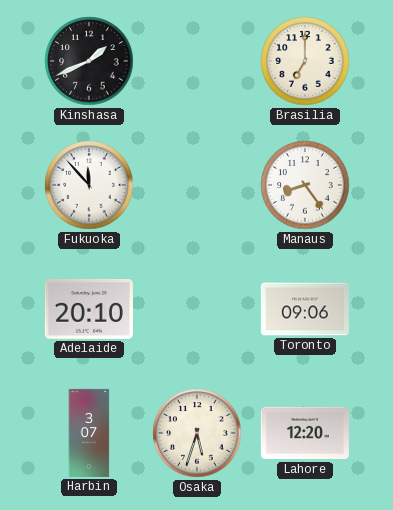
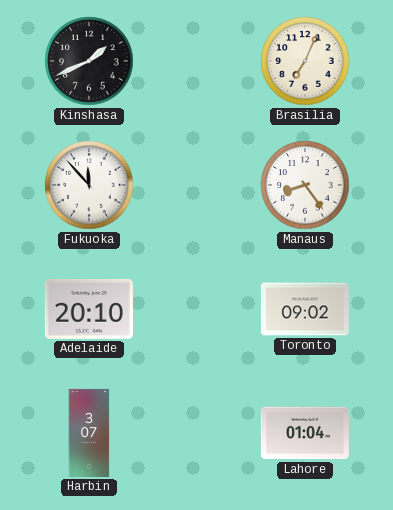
Brasilia: 7:00 -> 7:04 (305, 61)
Toronto: 09:06 -> 09:02 (305, 309)
Osaka: 5:33 -> none (197, 433)
Lahore: 12:20 -> 01:04 (305, 433)
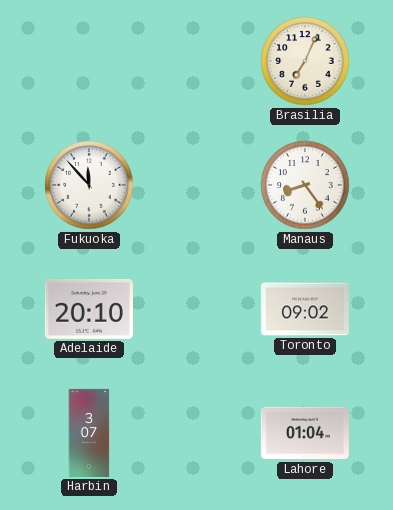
Kinshasa: 1:41 -> none (89, 61)
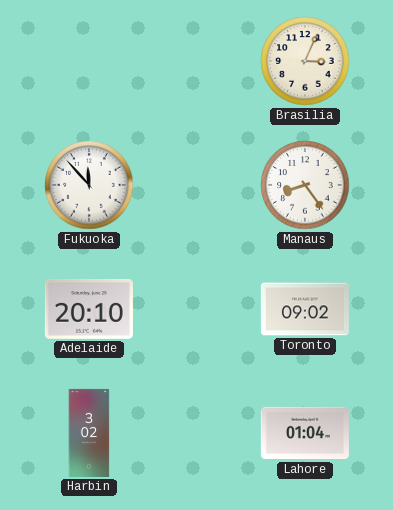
Brasilia: 7:04 -> 3:04 (305, 61)
Harbin: 3:07 -> 3:02 (89, 433)
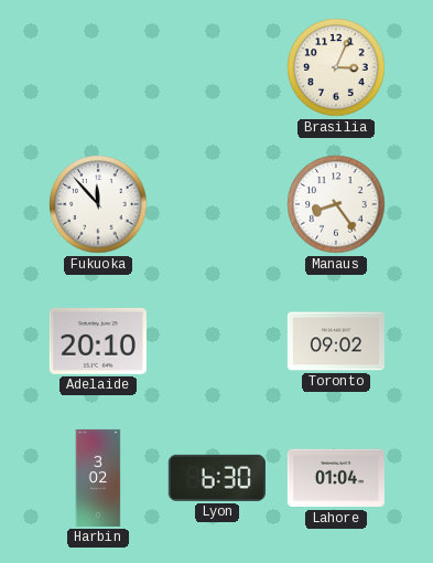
Lyon: none -> 6:30 (217, 478)
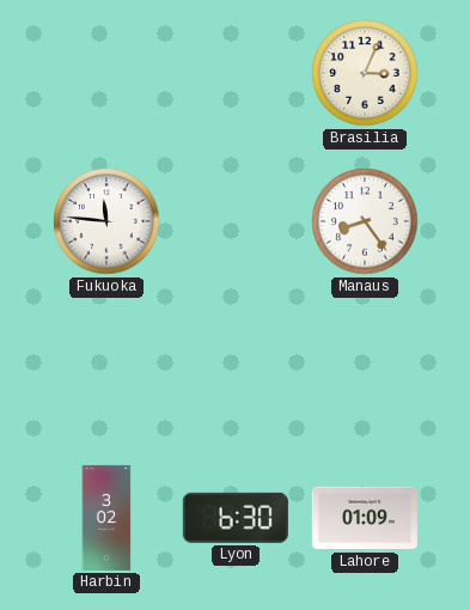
Fukuoka: 11:53 -> 11:46 (106, 221)
Adelaide: 20:10 -> none (98, 341)
Toronto: 09:02 -> none (336, 341)
Lahore: 01:04 -> 01:09 (365, 518)
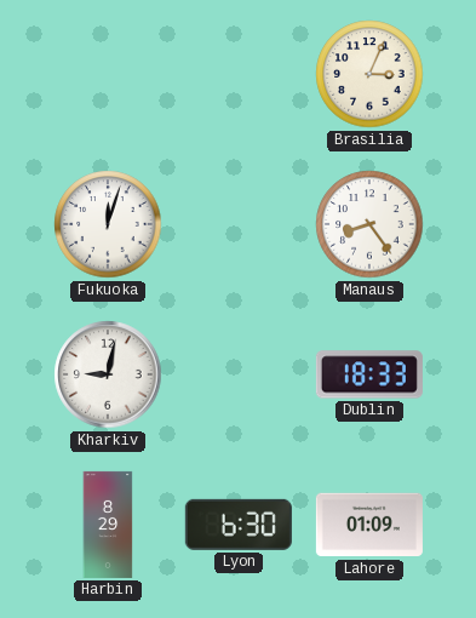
Fukuoka: 11:46 -> 12:03 (108, 224)
Kharkiv: none -> 9:02 (108, 374)
Dublin: none -> 18:33 (369, 374)
Harbin: 3:02 -> 8:29 (108, 525)
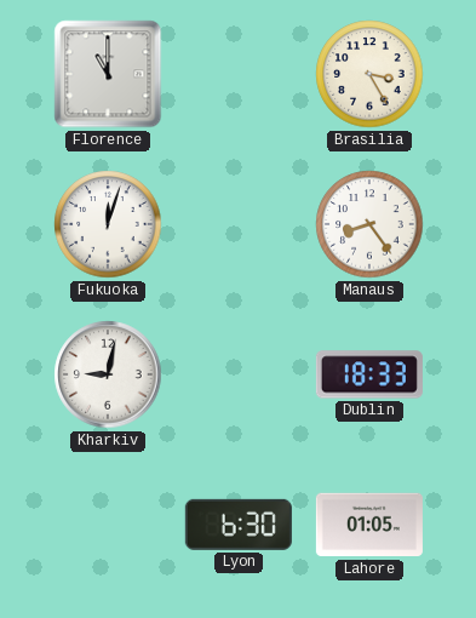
Florence: none -> 11:00 (108, 74)
Brasilia: 3:04 -> 3:25 (369, 74)
Harbin: 8:29 -> none (108, 525)
Lahore: 01:09 -> 01:05 (369, 525)
